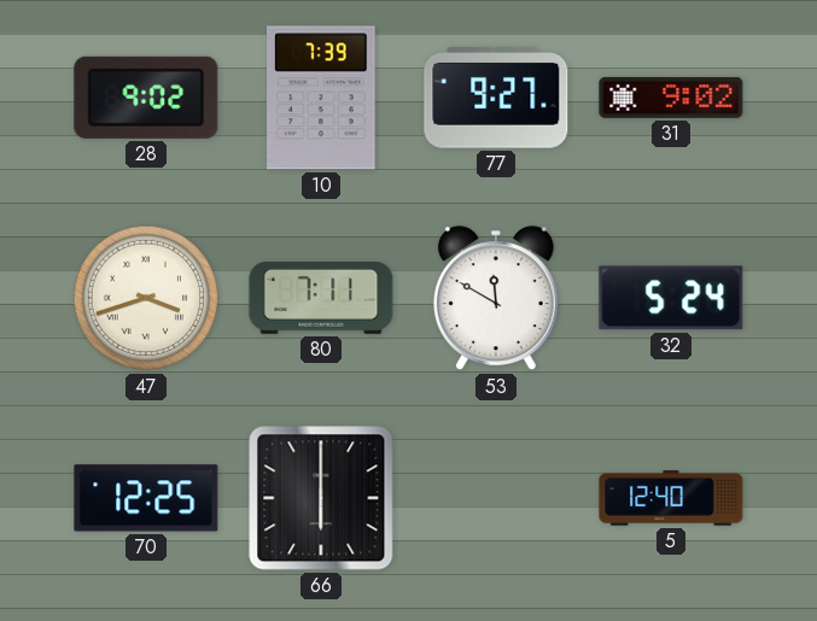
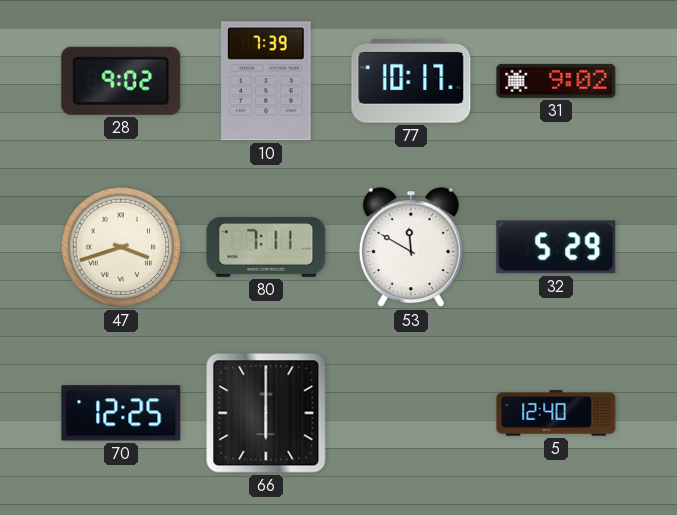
77: 9:27 -> 10:17 (411, 82)
32: 5:24 -> 5:29 (556, 247)
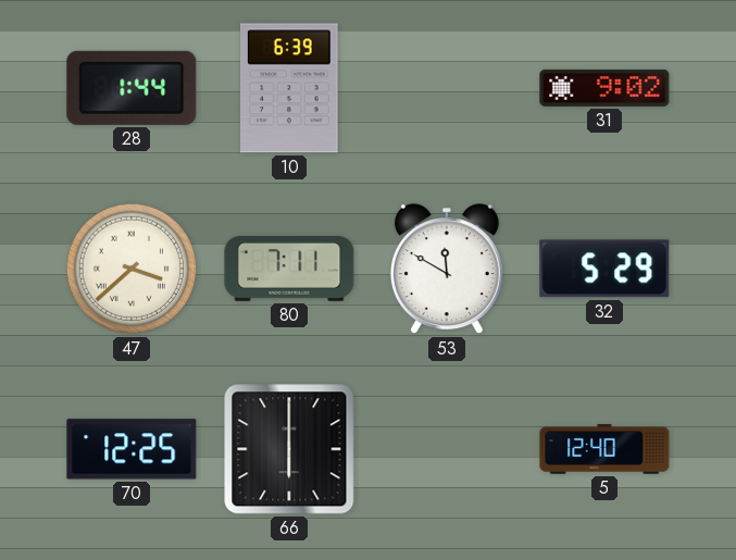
28: 9:02 -> 1:44 (132, 88)
10: 7:39 -> 6:39 (289, 88)
77: 10:17 -> none (411, 82)
47: 3:42 -> 3:38 (132, 269)
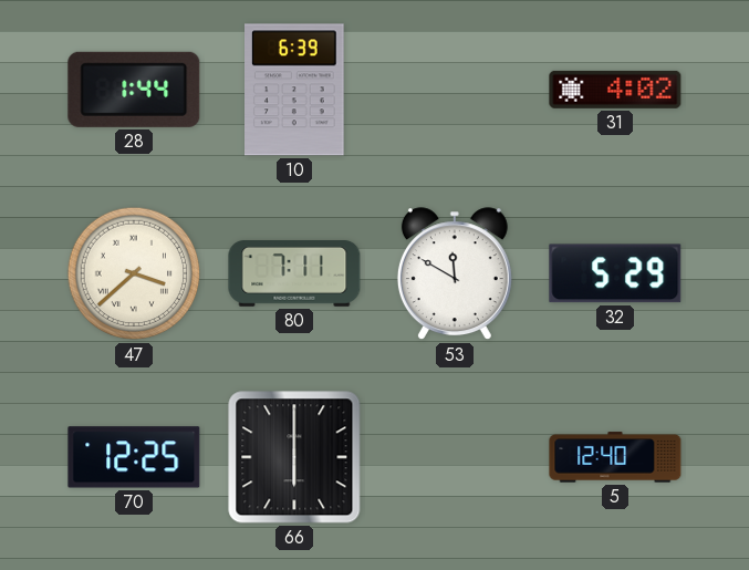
31: 9:02 -> 4:02 (615, 90)
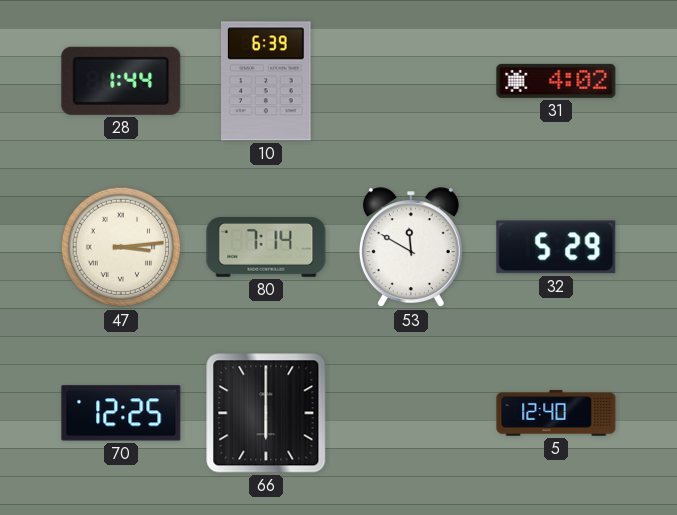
47: 3:38 -> 3:14 (121, 247)
80: 7:11 -> 7:14 (266, 248)
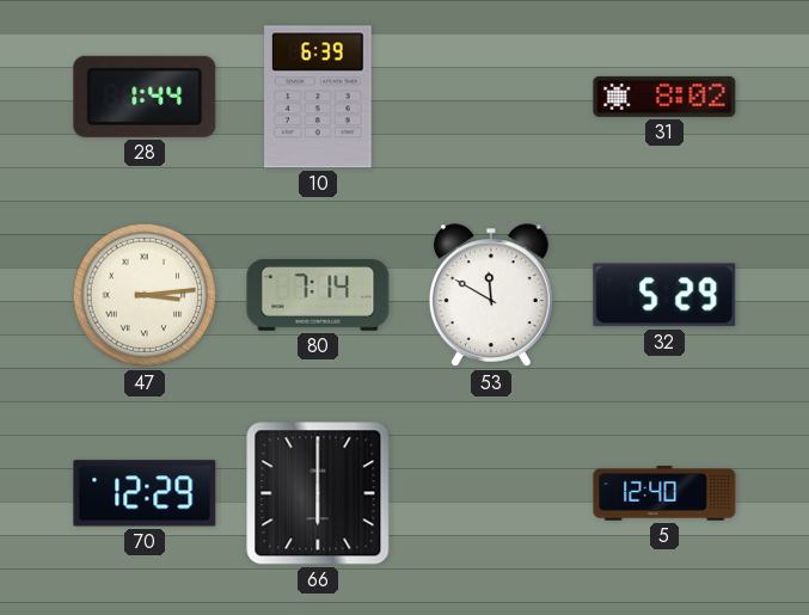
31: 4:02 -> 8:02 (664, 97)
70: 12:25 -> 12:29 (145, 493)
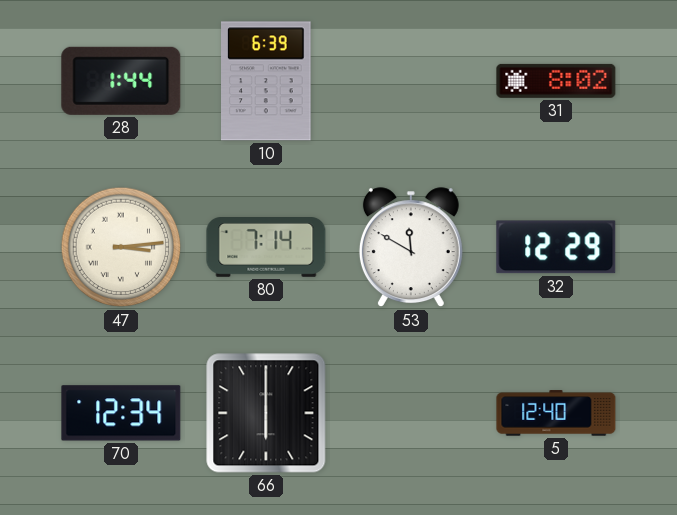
32: 5:29 -> 12:29 (556, 247)
70: 12:29 -> 12:34 (121, 413)
